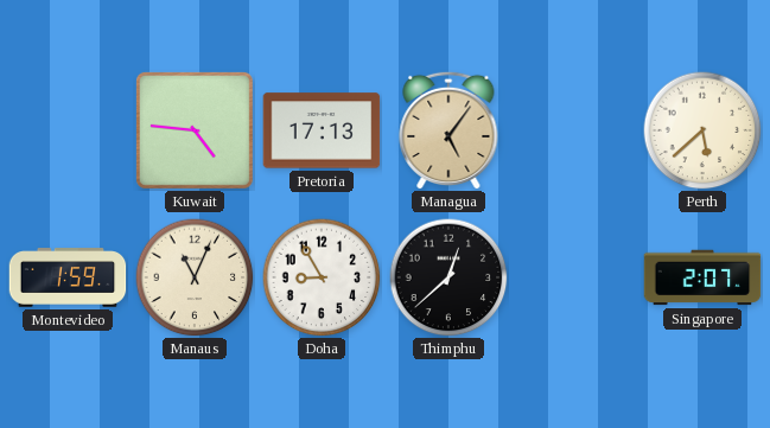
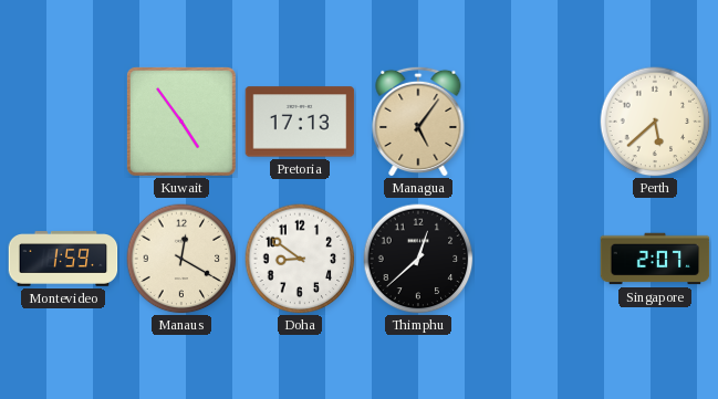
Kuwait: 4:46 -> 4:54 (181, 122)
Manaus: 11:04 -> 12:20 (181, 259)
Doha: 8:55 -> 8:51 (300, 259)
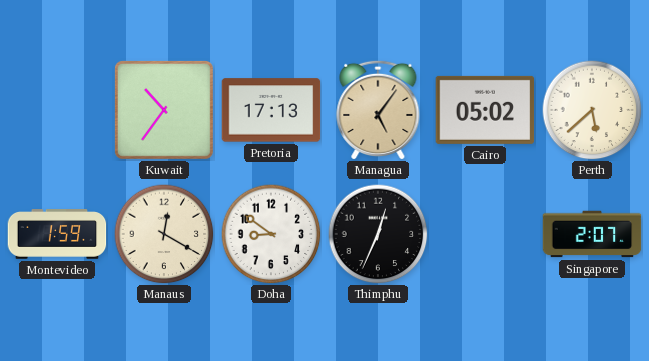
Kuwait: 4:54 -> 10:36 (164, 110)
Cairo: none -> 05:02 (485, 110)
Thimphu: 12:38 -> 12:34 (378, 234)
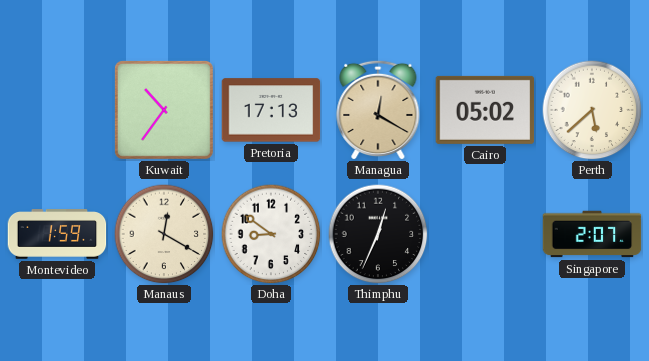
Managua: 5:06 -> 12:20 (378, 110)
